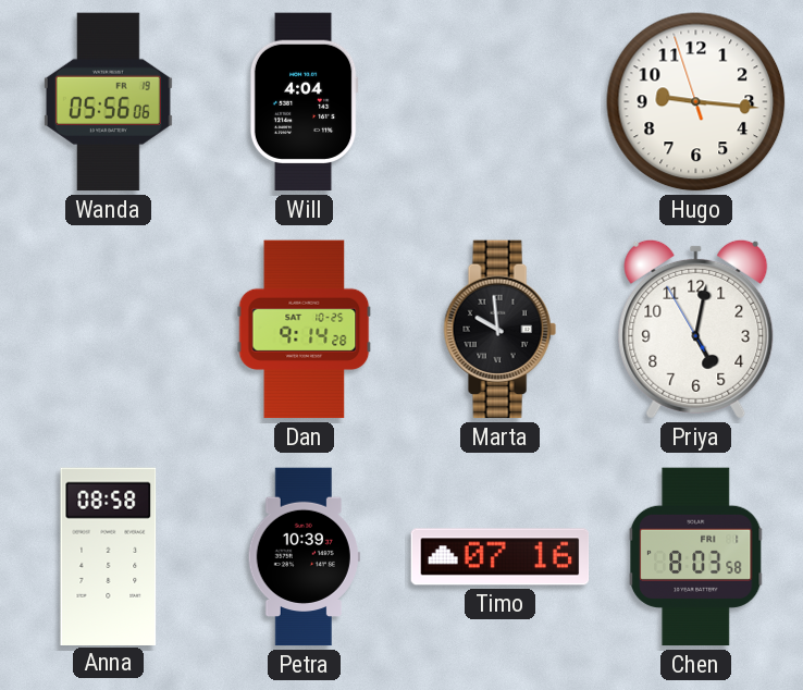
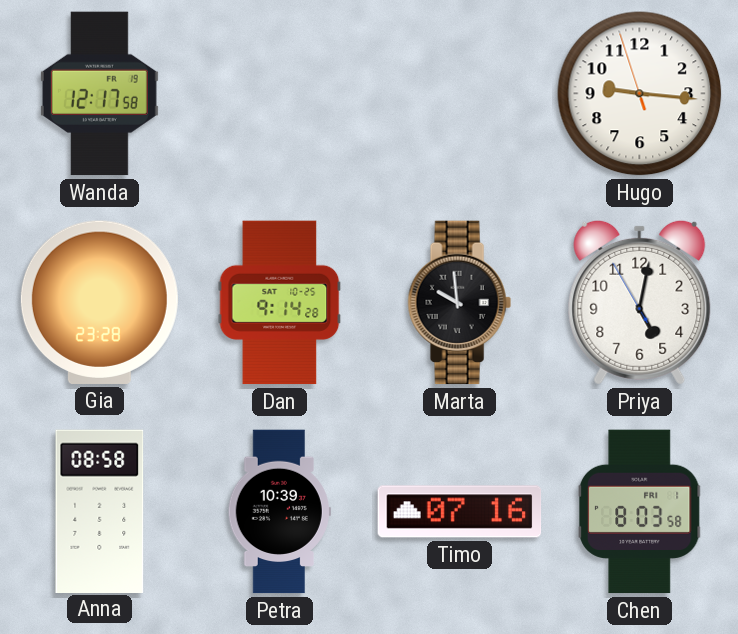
Wanda: 05:56 -> 12:17 (99, 94)
Will: 4:04 -> none (304, 102)
Gia: none -> 23:28 (99, 302)
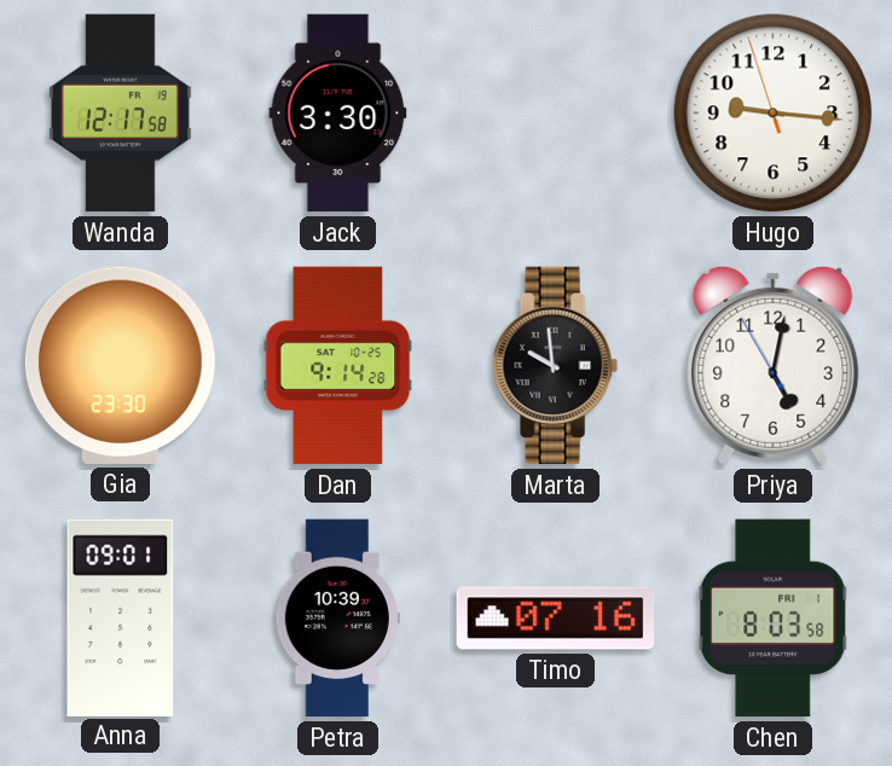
Jack: none -> 3:30 (338, 114)
Gia: 23:28 -> 23:30 (120, 365)
Anna: 08:58 -> 09:01 (121, 617)
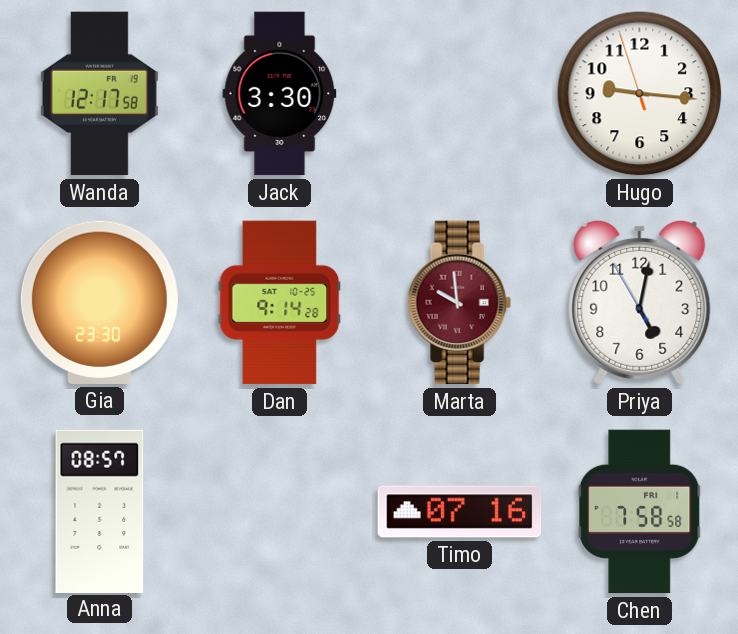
Marta dial: black -> burgundy (459, 303)
Anna: 09:01 -> 08:57 (100, 511)
Petra: 10:39 -> none (337, 619)
Chen: 8:03 -> 7:58 (639, 512)
